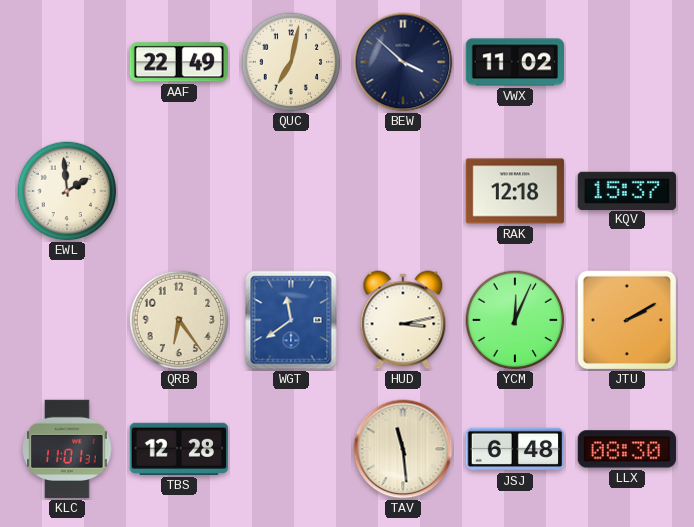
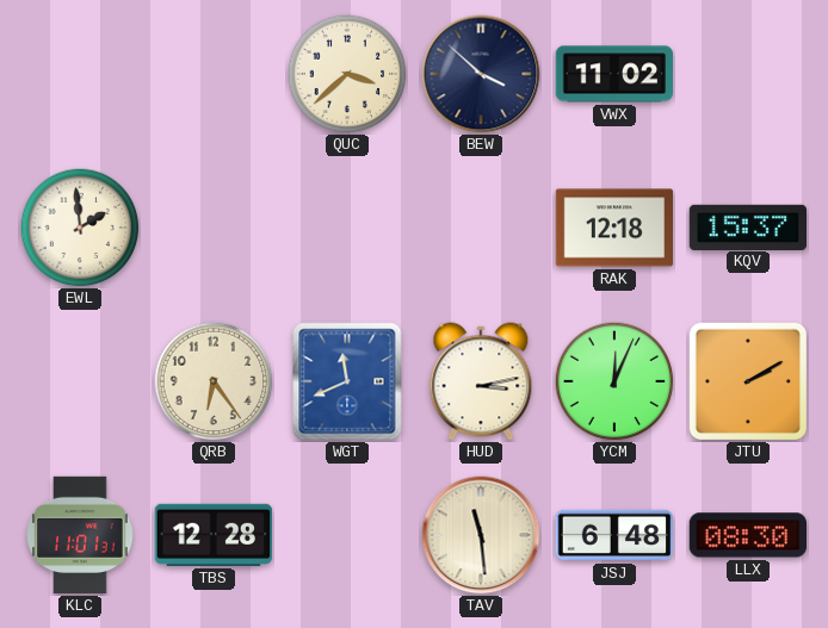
AAF: 22:49 -> none (178, 62)
QUC: 7:02 -> 3:38 (347, 74)
WGT: 11:39 -> 11:41 (347, 381)
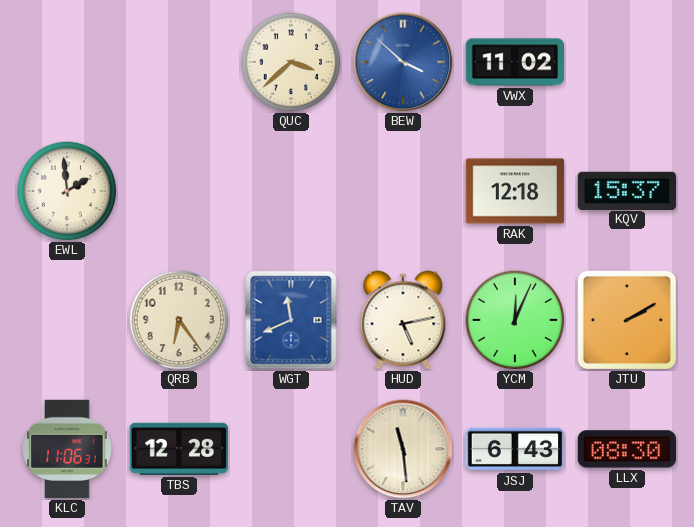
BEW dial: navy -> blue (403, 62)
HUD: 3:13 -> 5:13 (403, 320)
KLC: 11:01 -> 11:06 (67, 449)
JSJ: 6:48 -> 6:43 (515, 449)
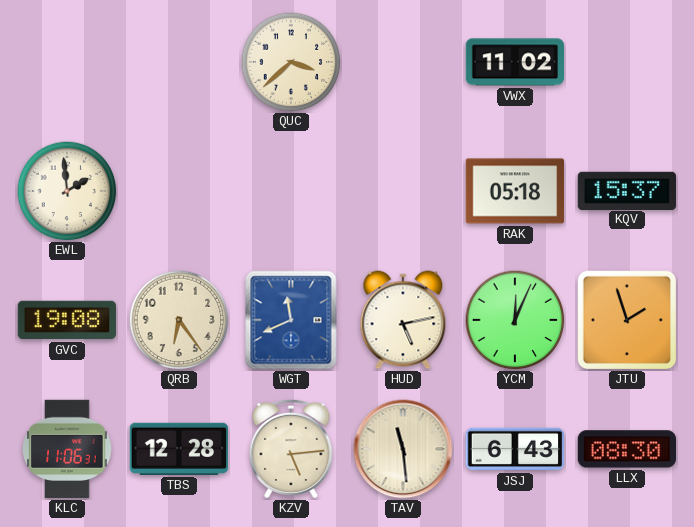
BEW: 3:52 -> none (403, 62)
RAK: 12:18 -> 05:18 (515, 191)
GVC: none -> 19:08 (66, 320)
JTU: 2:10 -> 1:57 (626, 319)
KZV: none -> 5:14 (291, 448)
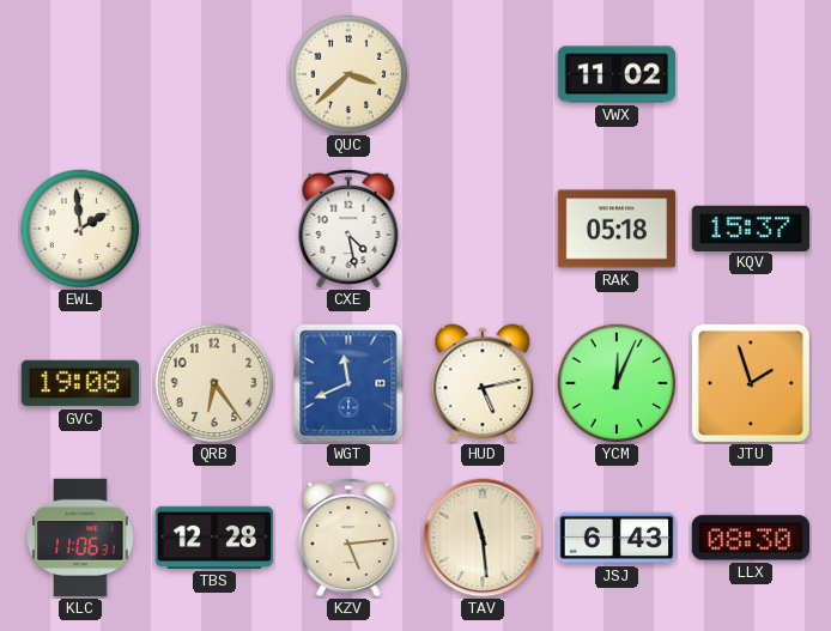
CXE: none -> 4:28 (348, 227)
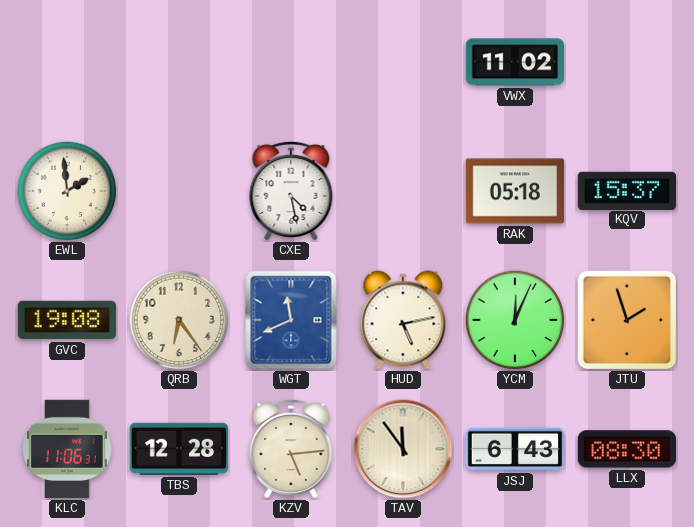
QUC: 3:38 -> none (348, 74)
TAV: 11:29 -> 11:54 (403, 449)
